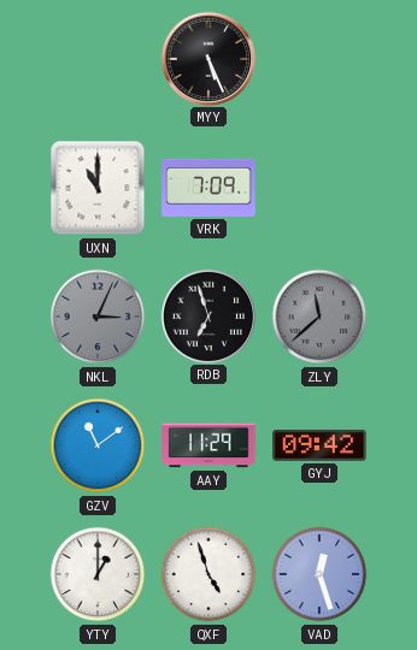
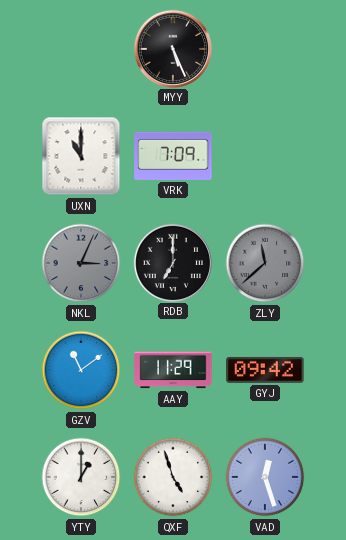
RDB: 6:57 -> 7:00 (172, 262)
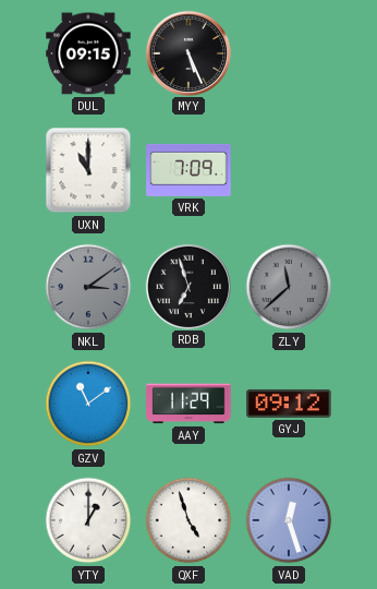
DUL: none -> 09:15 (88, 53)
NKL: 3:04 -> 3:09 (88, 287)
RDB: 7:00 -> 6:57 (187, 286)
GYJ: 09:42 -> 09:12 (289, 404)
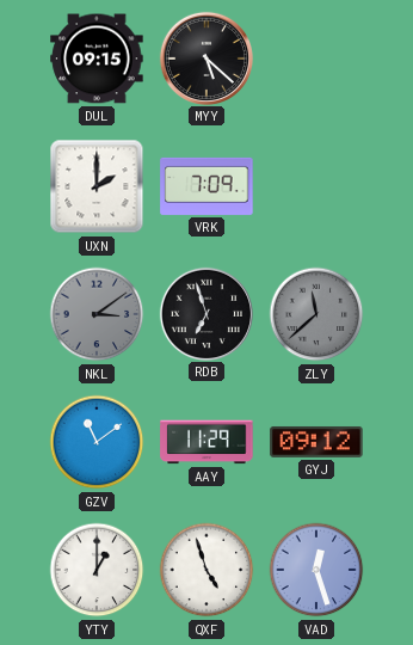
MYY: 5:26 -> 5:22 (205, 57)
UXN: 11:00 -> 2:00 (97, 186)
